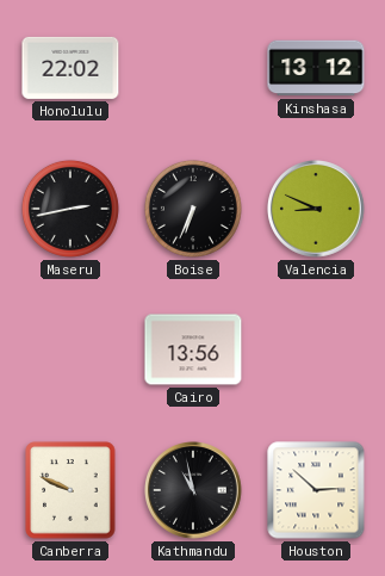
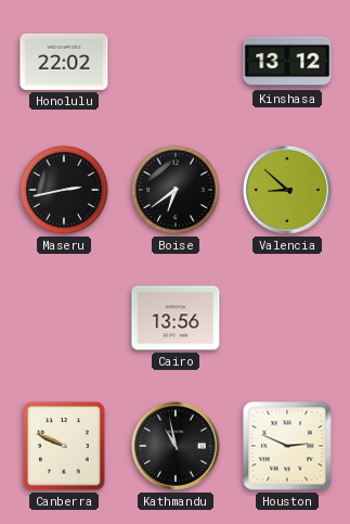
Boise: 6:34 -> 6:39 (176, 190)
Valencia: 8:49 -> 8:52 (288, 191)
Houston: 2:52 -> 2:49 (287, 446)
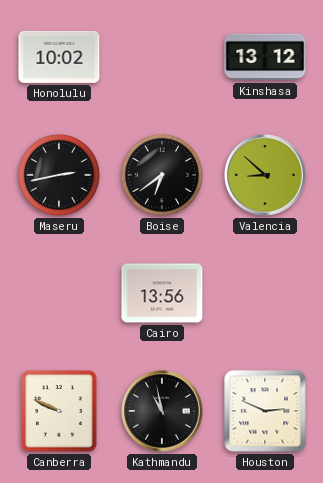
Honolulu: 22:02 -> 10:02 (59, 57)
